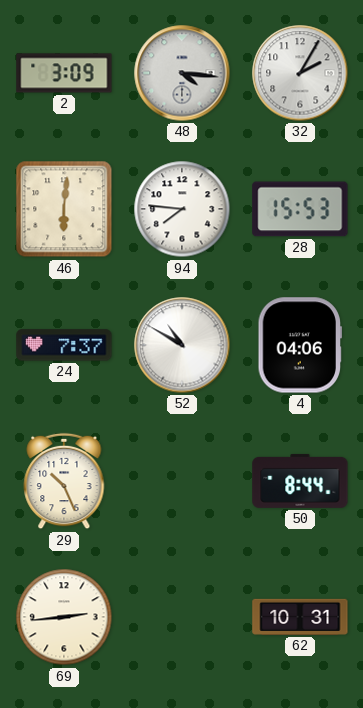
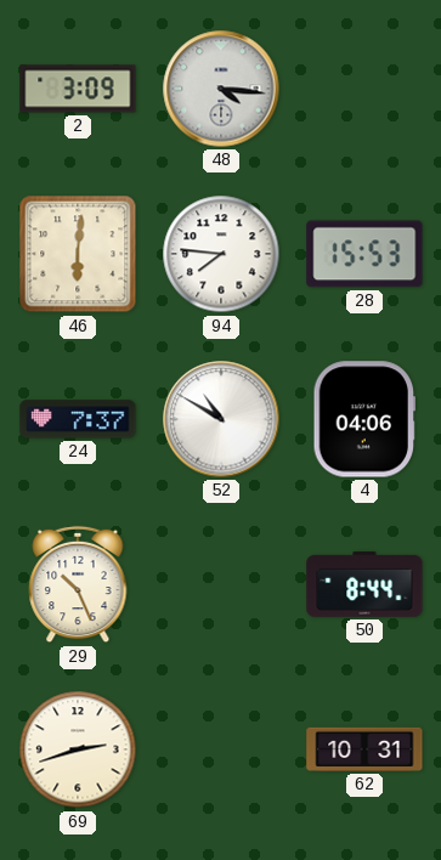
32: 2:05 -> none (300, 73)
69: 2:44 -> 2:42 (78, 749)
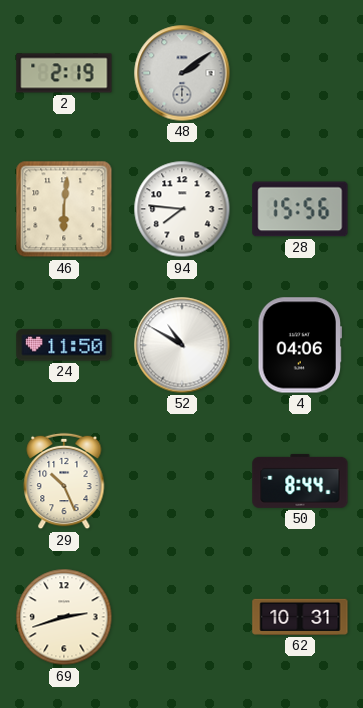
2: 3:09 -> 2:19 (64, 73)
48: 4:16 -> 2:09 (182, 73)
28: 15:53 -> 15:56 (300, 209)
24: 7:37 -> 11:50 (64, 345)
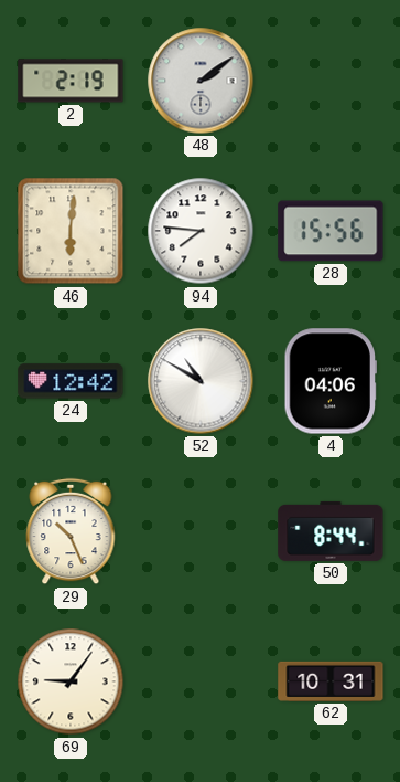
24: 11:50 -> 12:42 (71, 381)
69: 2:42 -> 9:06 (71, 681)
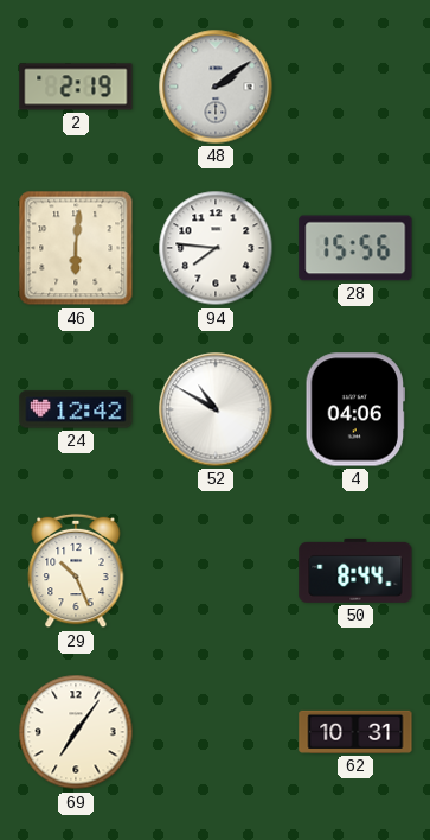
69: 9:06 -> 7:06 (76, 732)
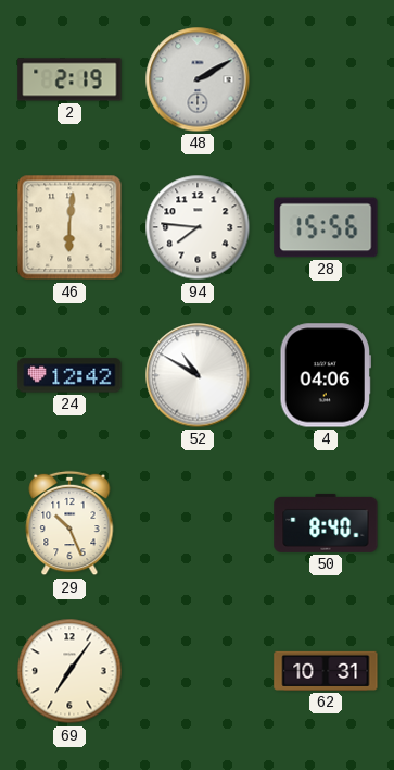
48: 2:09 -> 2:10 (198, 79)
50: 8:44 -> 8:40 (326, 523)
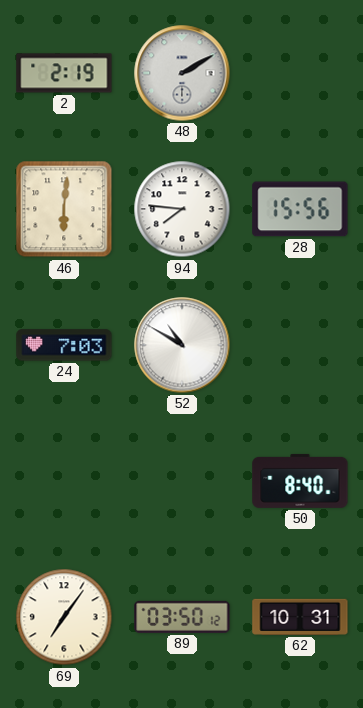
24: 12:42 -> 7:03 (64, 345)
4: 04:06 -> none (325, 375)
29: 10:26 -> none (69, 523)
89: none -> 03:50 (182, 617)
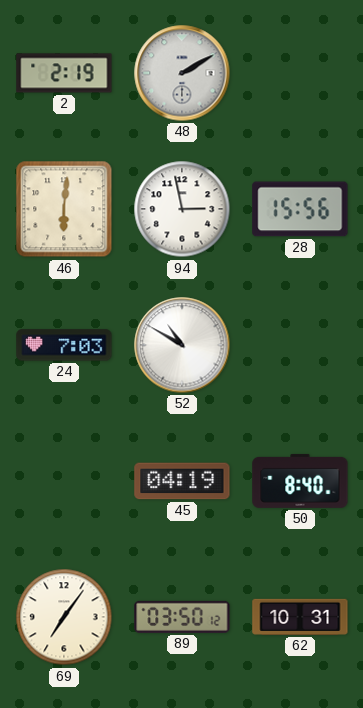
94: 7:46 -> 2:58 (182, 209)
45: none -> 04:19 (182, 481)
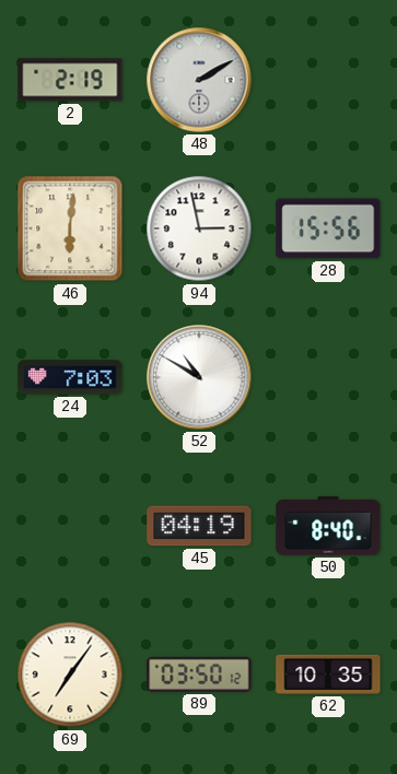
62: 10:31 -> 10:35 (328, 675)
